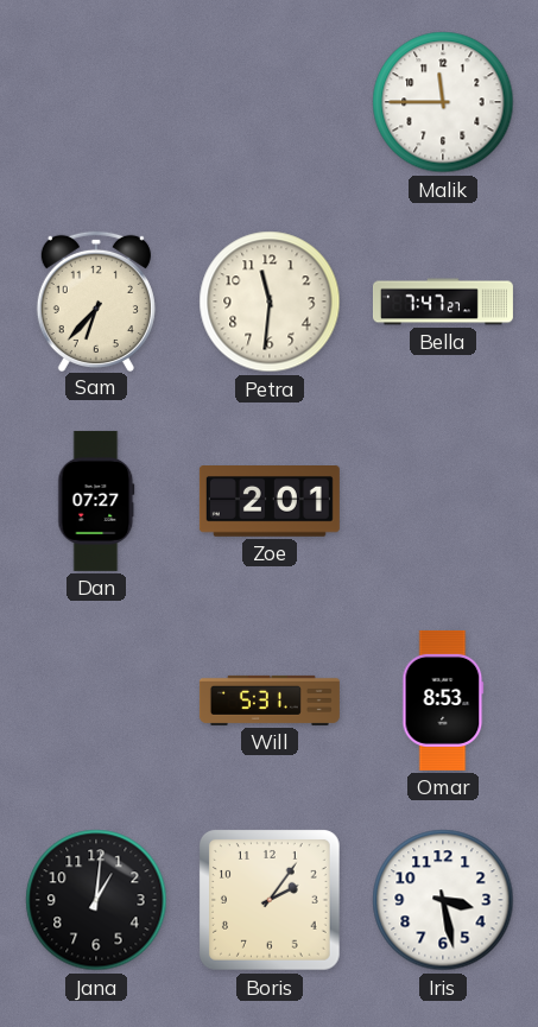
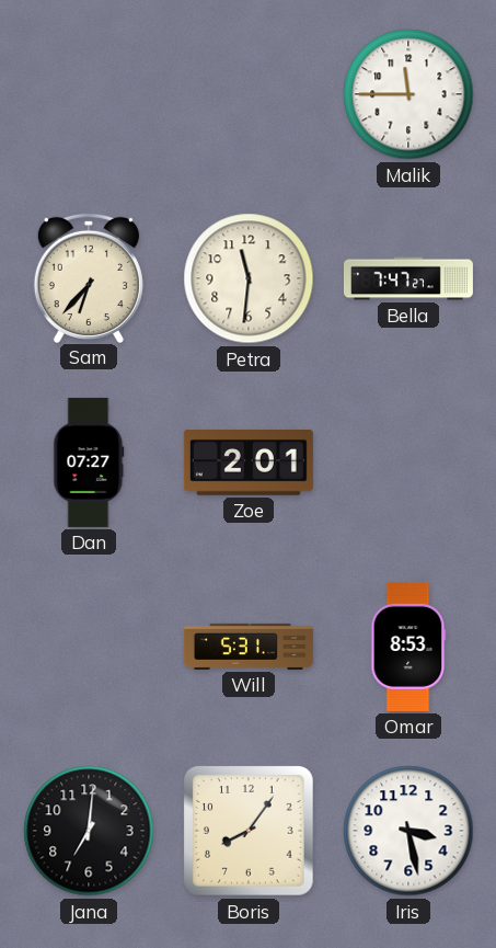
Jana: 1:01 -> 7:01 (89, 831)
Boris: 2:06 -> 8:06 (250, 832)
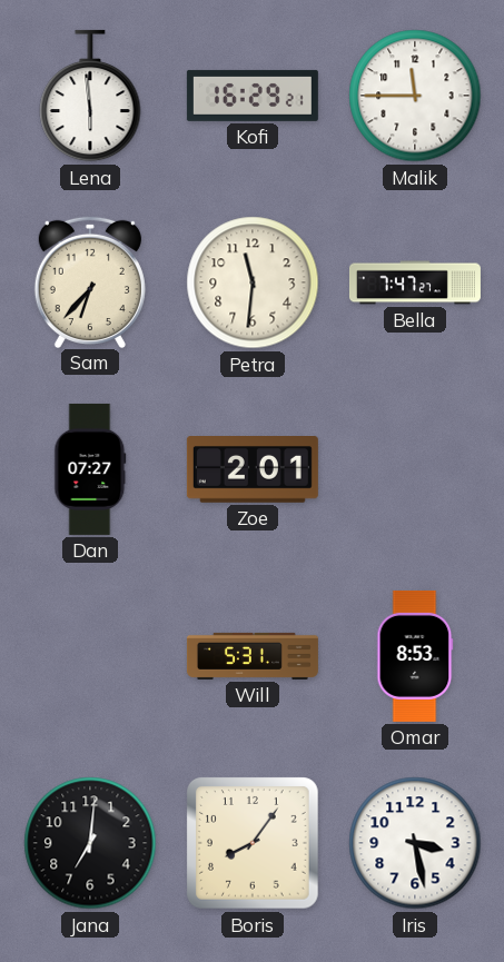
Lena: none -> 5:59 (90, 96)
Kofi: none -> 16:29 (253, 96)
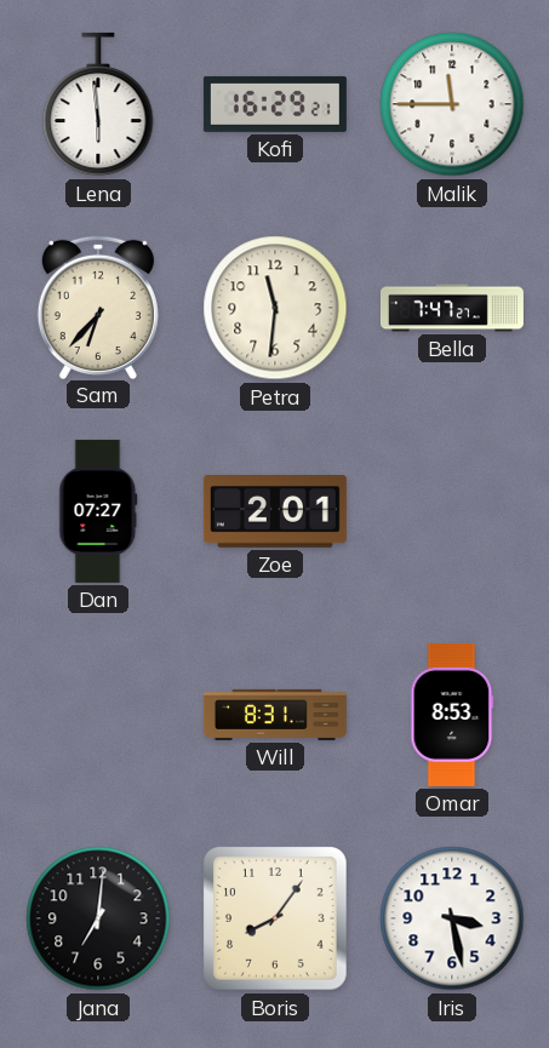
Will: 5:31 -> 8:31 (275, 715)
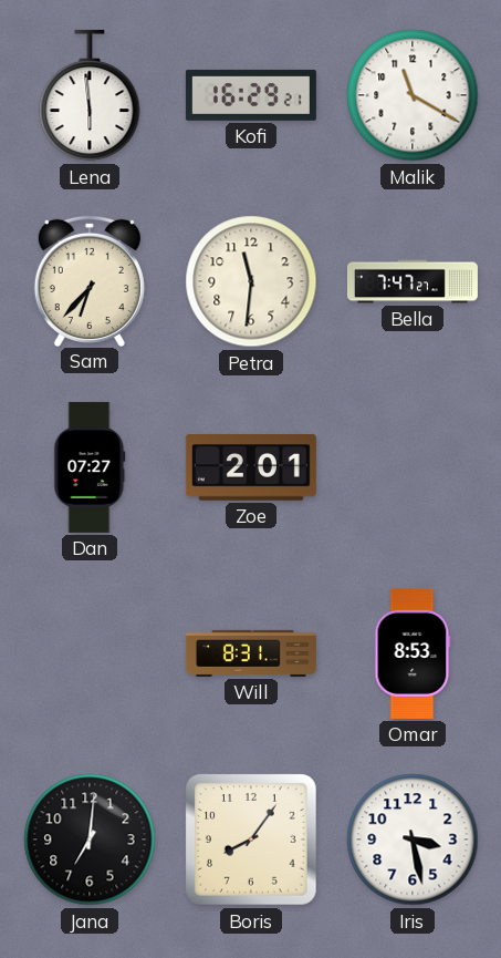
Malik: 11:45 -> 11:20 (413, 95)
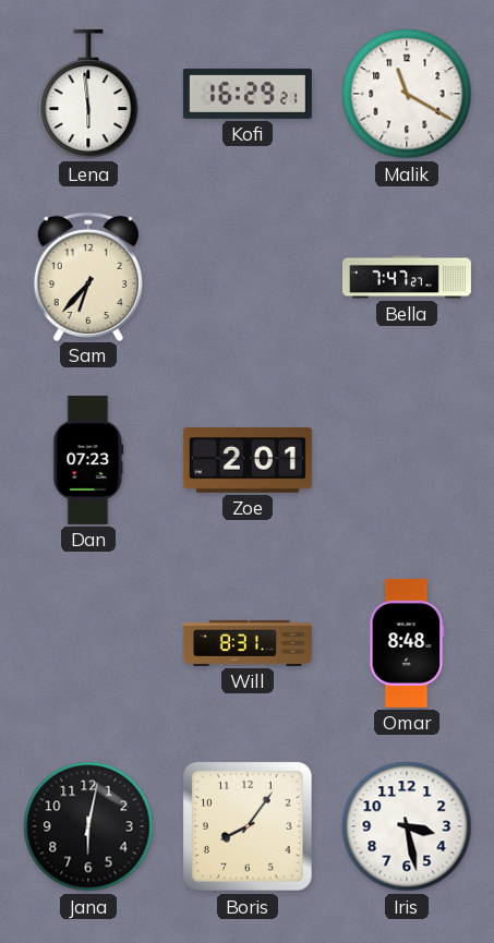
Petra: 11:31 -> none (251, 281)
Dan: 07:27 -> 07:23 (88, 460)
Omar: 8:53 -> 8:48 (407, 643)
Jana: 7:01 -> 6:02 (88, 826)
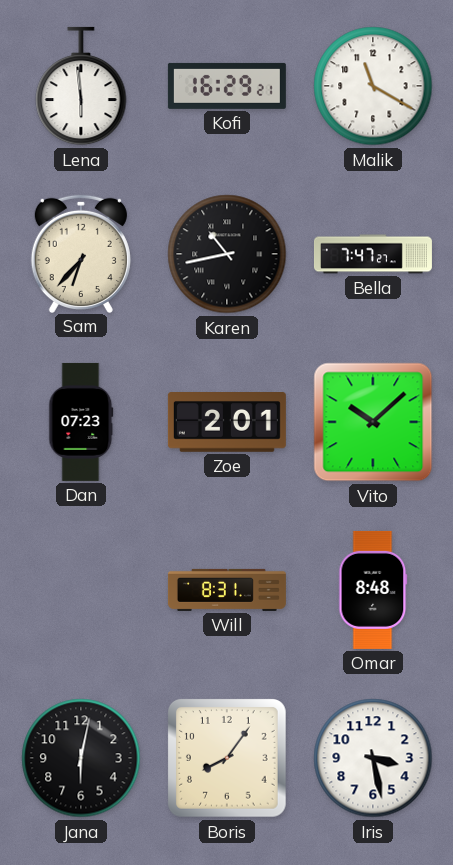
Karen: none -> 10:43 (227, 254)
Vito: none -> 10:08 (373, 422)
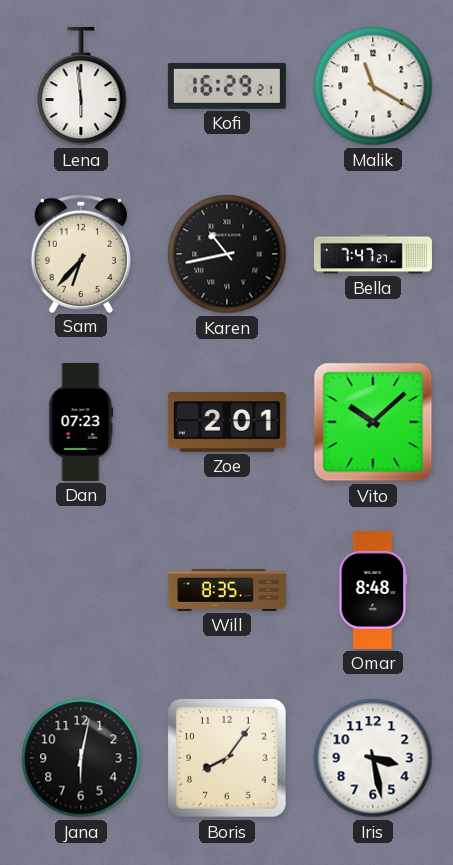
Will: 8:31 -> 8:35 (227, 590)
